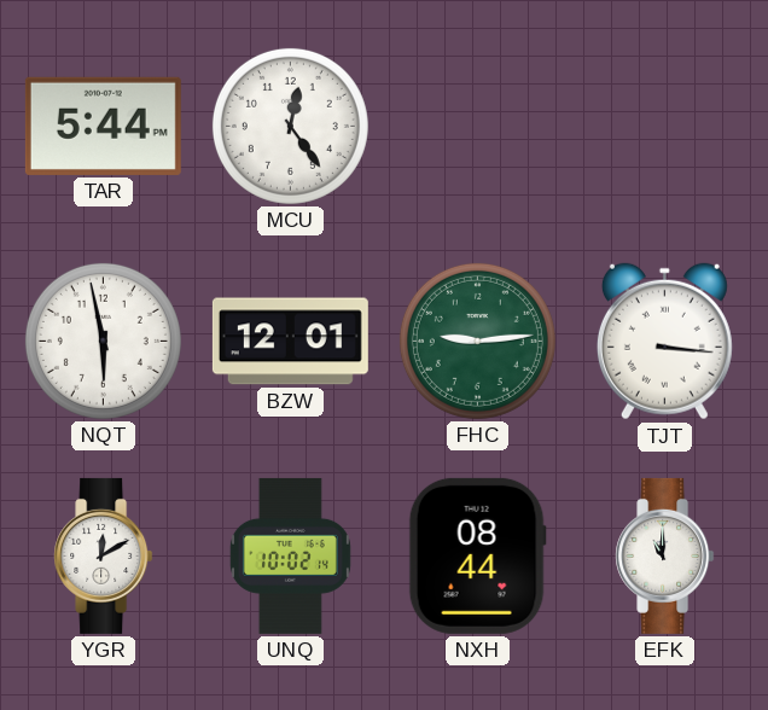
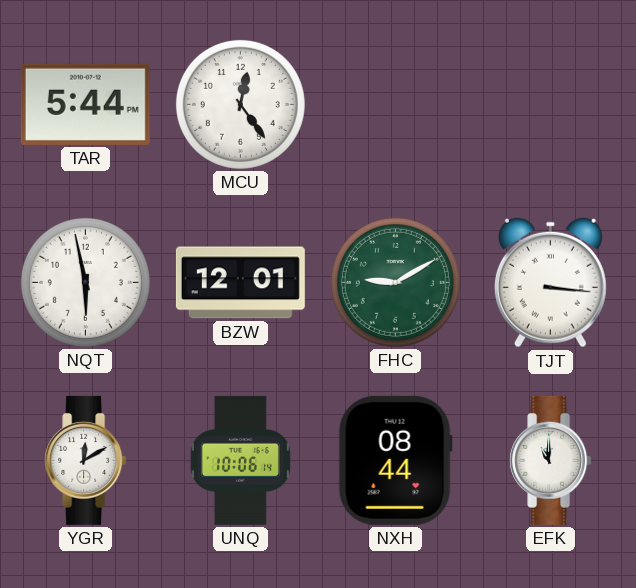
FHC: 9:14 -> 9:10 (395, 282)
UNQ: 10:02 -> 10:06 (240, 460)
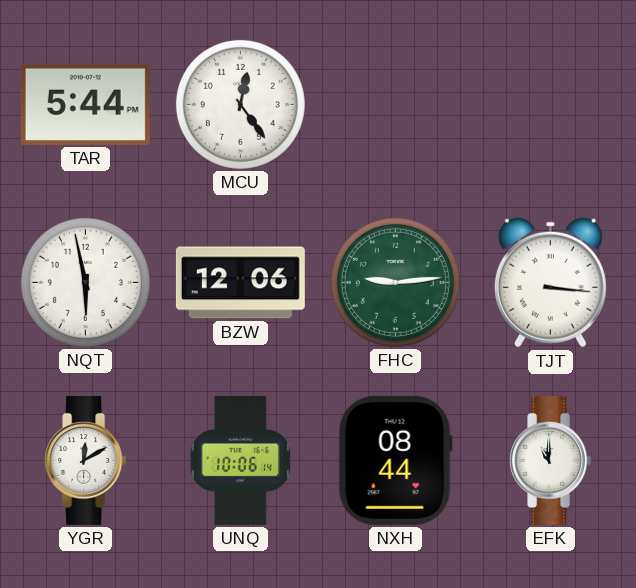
BZW: 12:01 -> 12:06 (240, 283)
FHC: 9:10 -> 9:14 (395, 282)
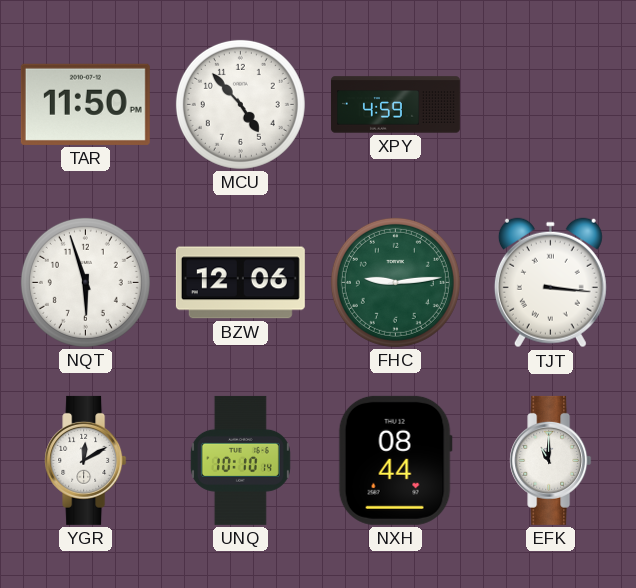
TAR: 5:44 -> 11:50 (85, 104)
MCU: 12:24 -> 4:53 (240, 104)
XPY: none -> 4:59 (395, 105)
NQT: 5:58 -> 5:57 (85, 282)
UNQ: 10:06 -> 10:10 (240, 460)
